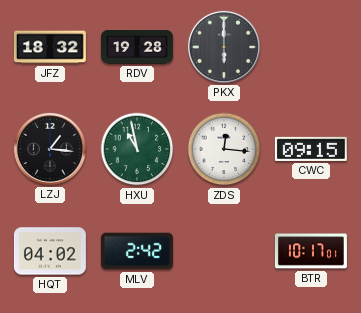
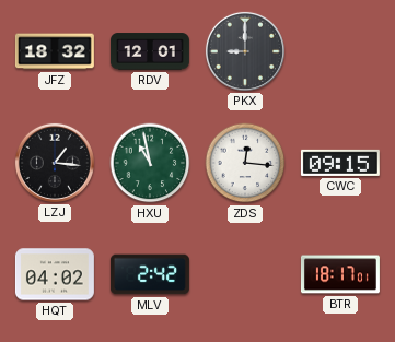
RDV: 19:28 -> 12:01 (150, 51)
PKX: 6:00 -> 9:00 (245, 51)
BTR: 10:17 -> 18:17 (340, 274)
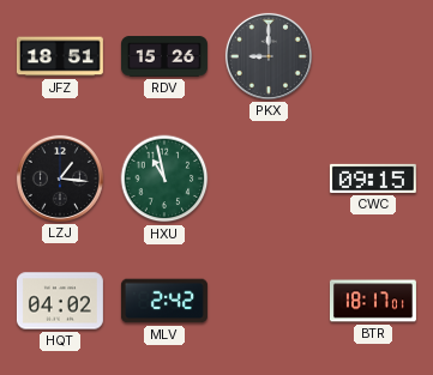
JFZ: 18:32 -> 18:51 (60, 56)
RDV: 12:01 -> 15:26 (164, 56)
ZDS: 12:16 -> none (245, 163)
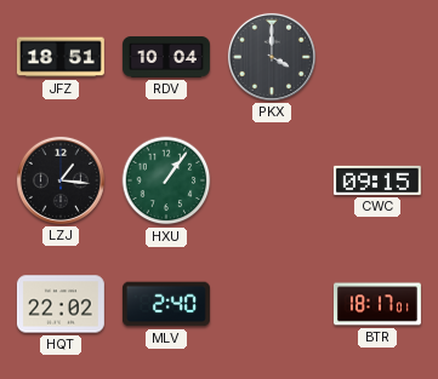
RDV: 15:26 -> 10:04 (166, 57)
PKX: 9:00 -> 4:00 (272, 57)
HXU: 10:58 -> 1:06 (166, 180)
HQT: 04:02 -> 22:02 (61, 304)
MLV: 2:42 -> 2:40 (166, 304)
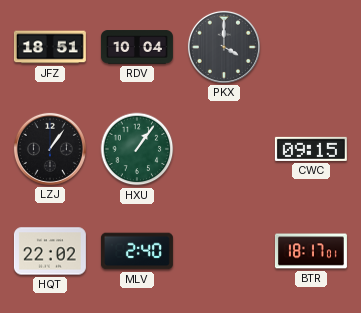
LZJ: 1:16 -> 1:06 (50, 149)
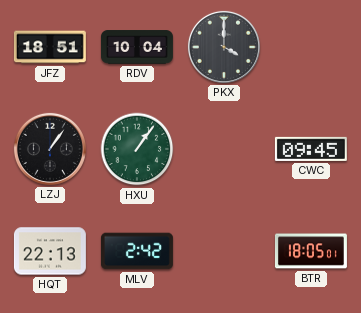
CWC: 09:15 -> 09:45 (311, 149)
HQT: 22:02 -> 22:13 (50, 251)
MLV: 2:40 -> 2:42 (137, 251)
BTR: 18:17 -> 18:05 (311, 251)
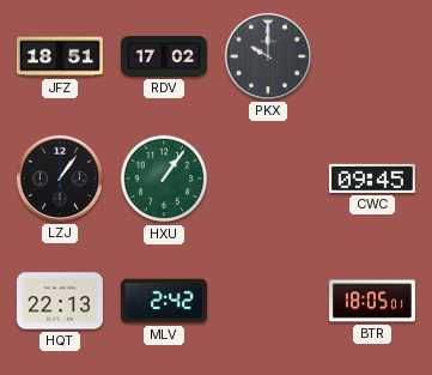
RDV: 10:04 -> 17:02 (164, 56)
PKX: 4:00 -> 10:00 (268, 56)
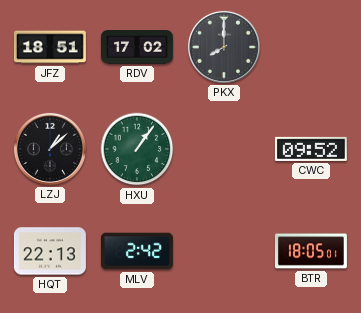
PKX: 10:00 -> 8:00 (224, 47)
LZJ: 1:06 -> 1:08 (50, 149)
CWC: 09:45 -> 09:52 (311, 149)
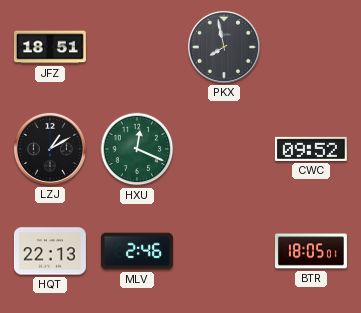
RDV: 17:02 -> none (137, 47)
PKX: 8:00 -> 7:58 (224, 47)
LZJ: 1:08 -> 1:10 (50, 149)
HXU: 1:06 -> 12:19 (137, 149)
MLV: 2:42 -> 2:46 (137, 251)
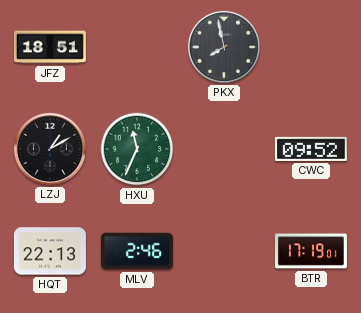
HXU: 12:19 -> 11:34 (137, 149)
BTR: 18:05 -> 17:19 (311, 251)
